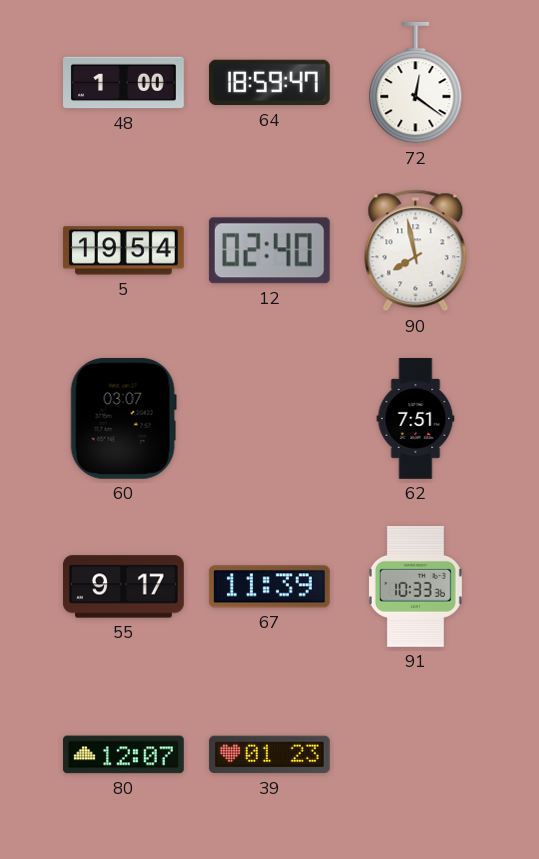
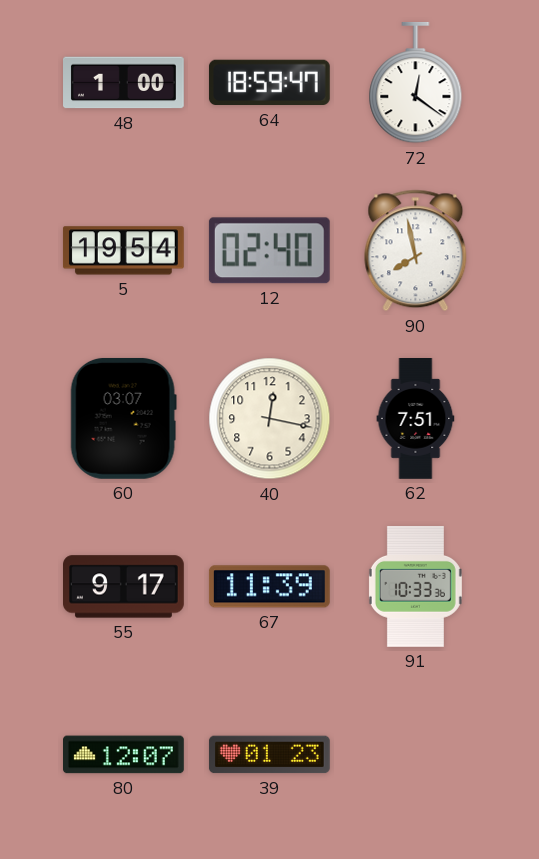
40: none -> 12:17 (270, 419)
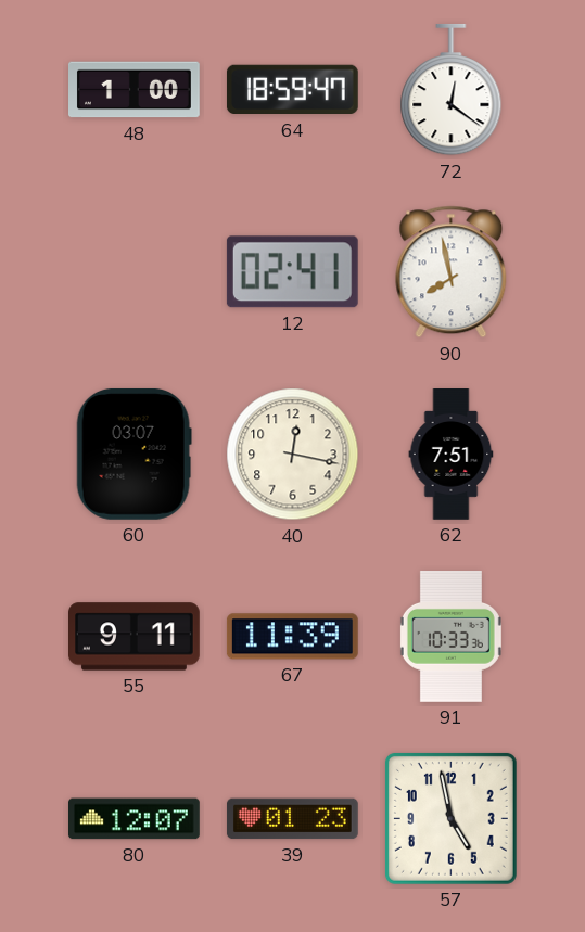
5: 19:54 -> none (123, 251)
12: 02:40 -> 02:41 (292, 272)
55: 9:17 -> 9:11 (135, 637)
57: none -> 4:58 (450, 818)
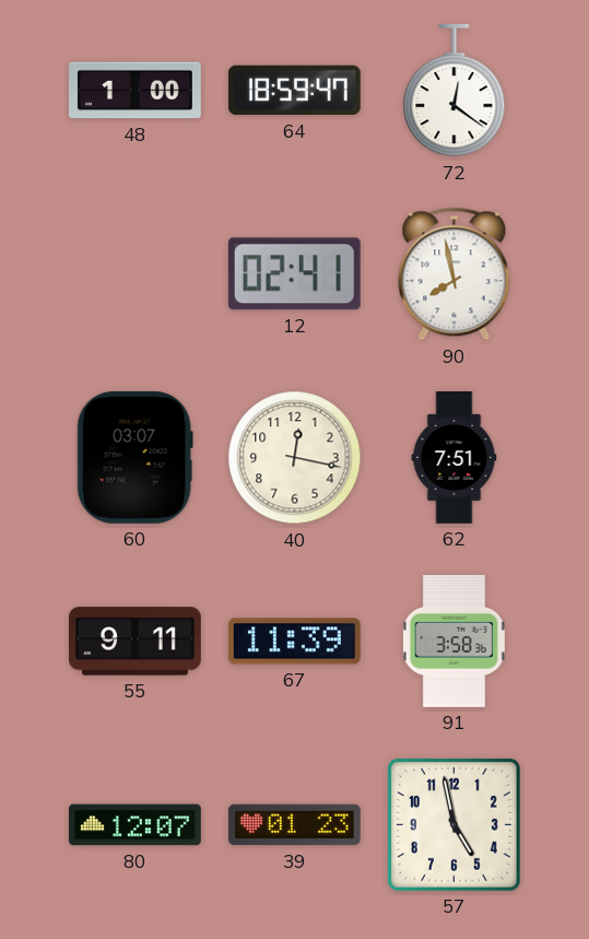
91: 10:33 -> 3:58 (453, 641)
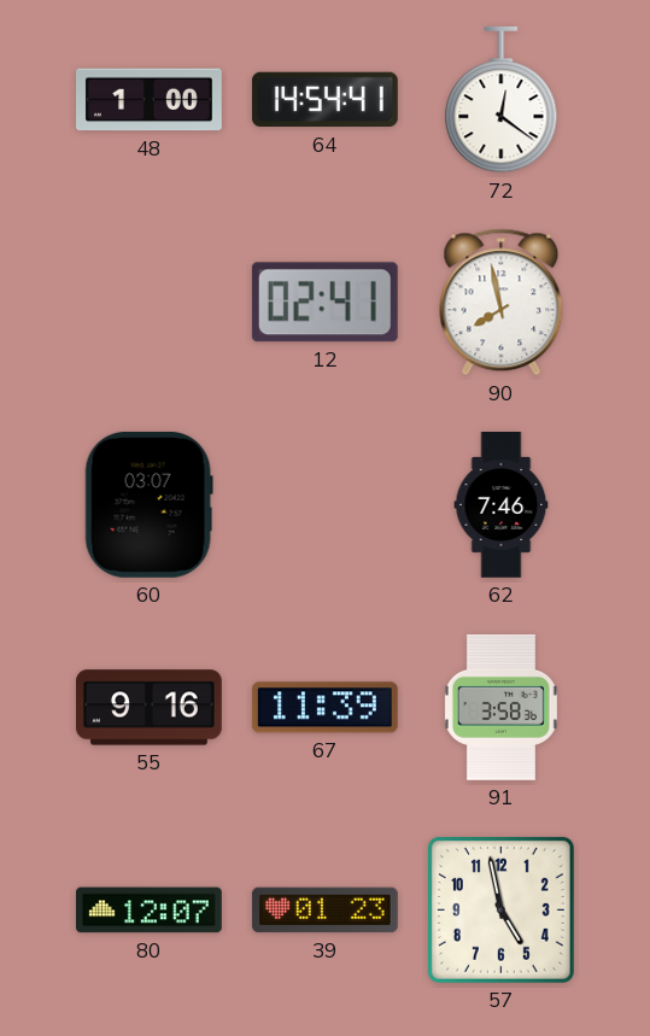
64: 18:59 -> 14:54 (324, 100)
40: 12:17 -> none (295, 458)
62: 7:51 -> 7:46 (502, 505)
55: 9:11 -> 9:16 (150, 708)
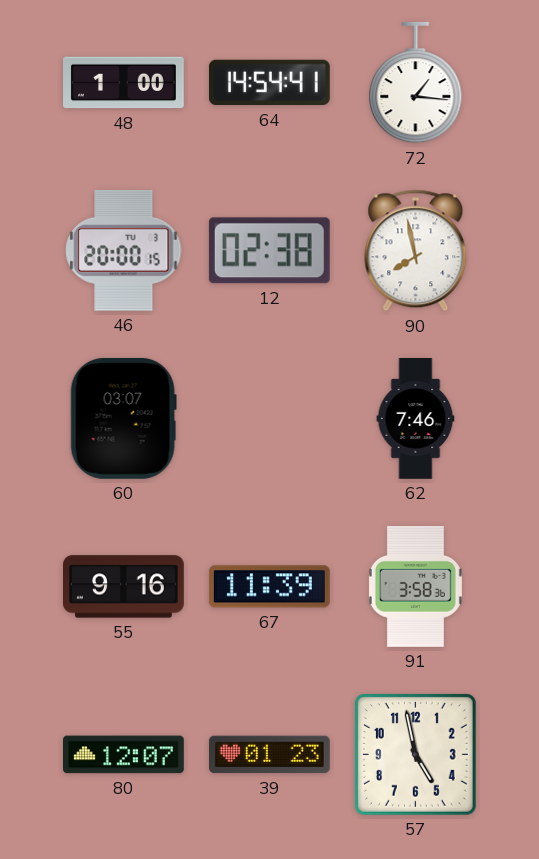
72: 12:21 -> 1:16 (416, 83)
46: none -> 20:00 (124, 250)
12: 02:41 -> 02:38 (269, 251)
